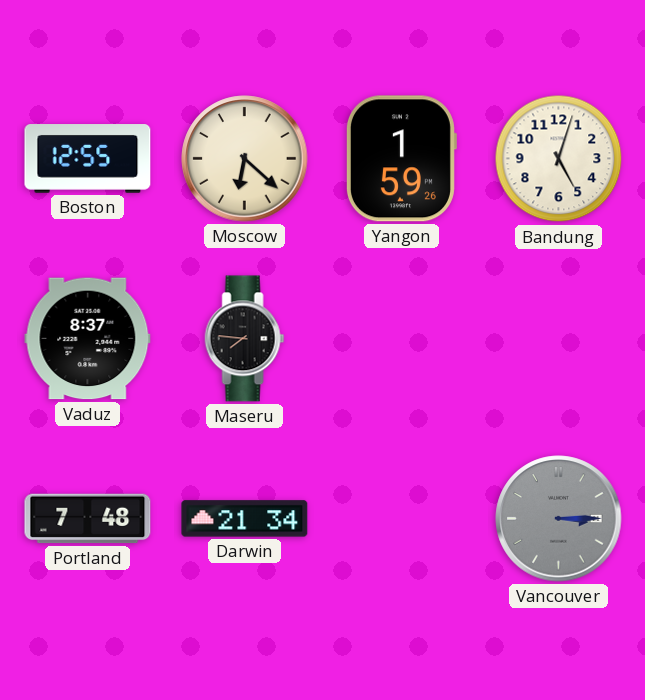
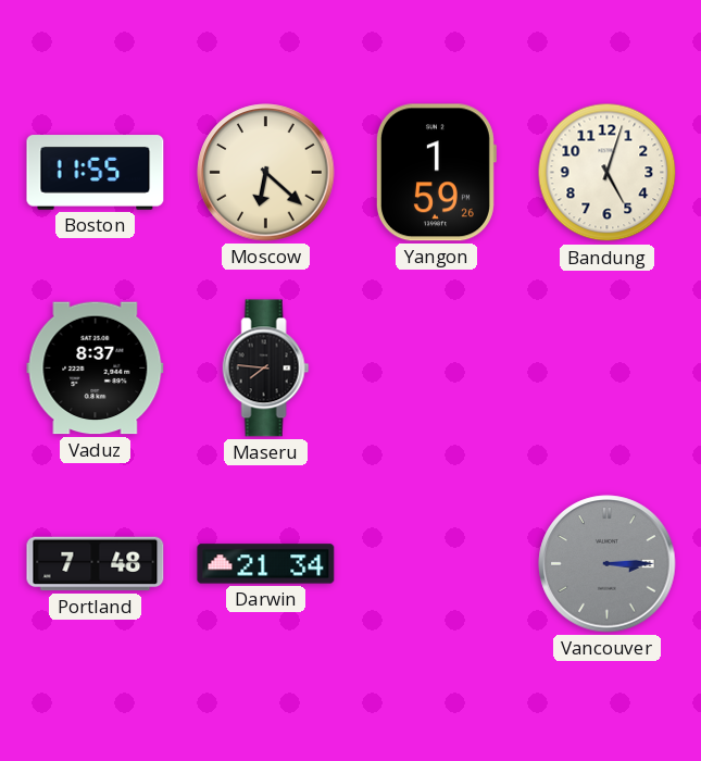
Boston: 12:55 -> 11:55 (96, 173)
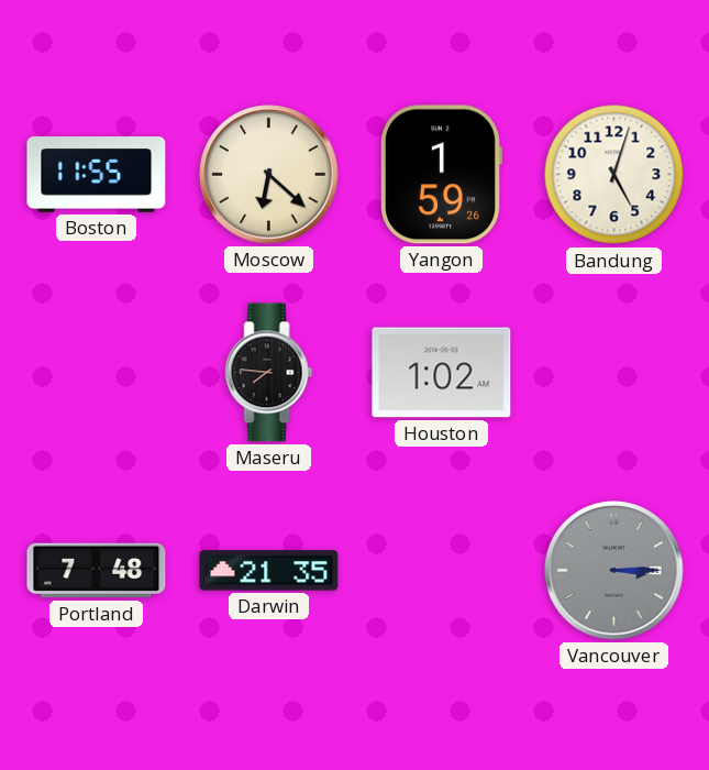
Vaduz: 8:37 -> none (96, 369)
Houston: none -> 1:02 (442, 373)
Darwin: 21:34 -> 21:35 (269, 571)
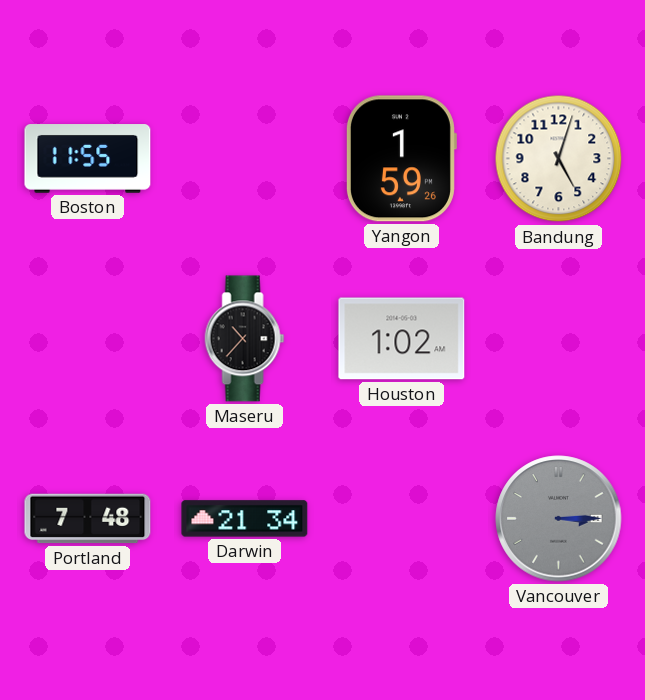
Moscow: 6:22 -> none (269, 175)
Maseru: 7:46 -> 10:37 (245, 339)
Darwin: 21:35 -> 21:34 (245, 519)
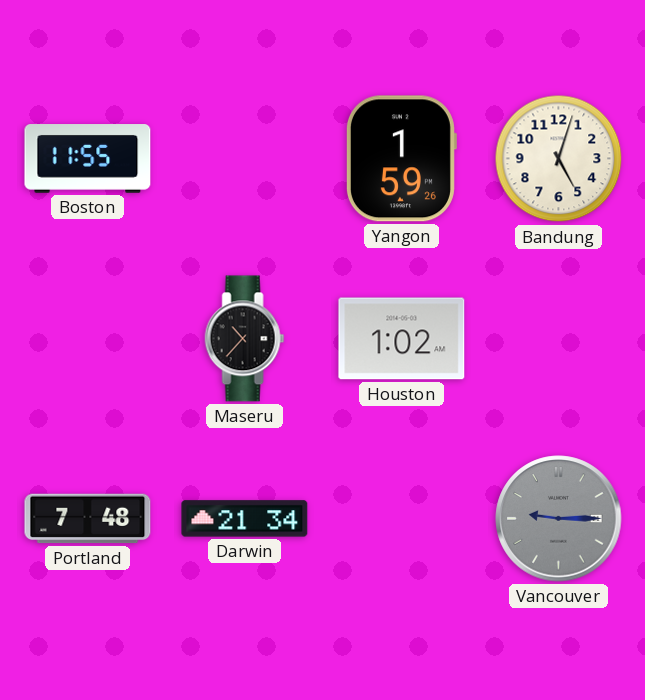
Vancouver: 3:15 -> 9:15 (559, 519)
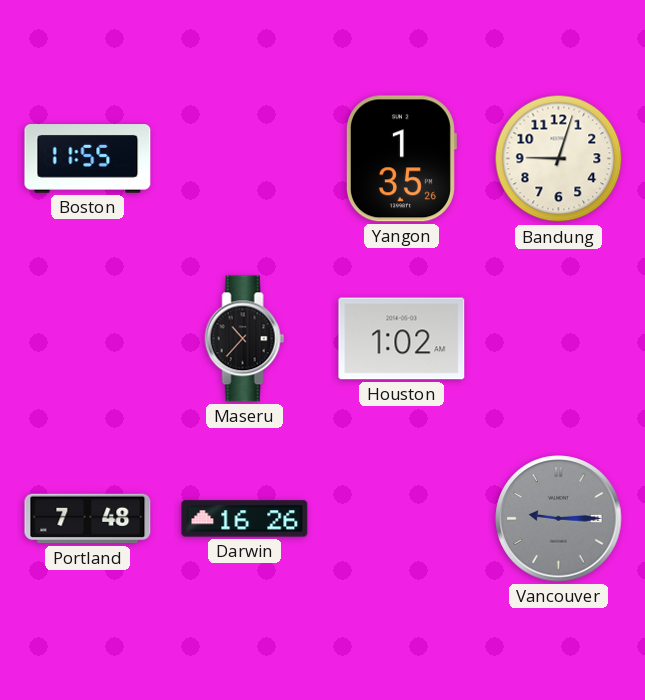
Yangon: 1:59 -> 1:35 (401, 159)
Bandung: 5:03 -> 9:03 (559, 159)
Darwin: 21:34 -> 16:26 (245, 519)
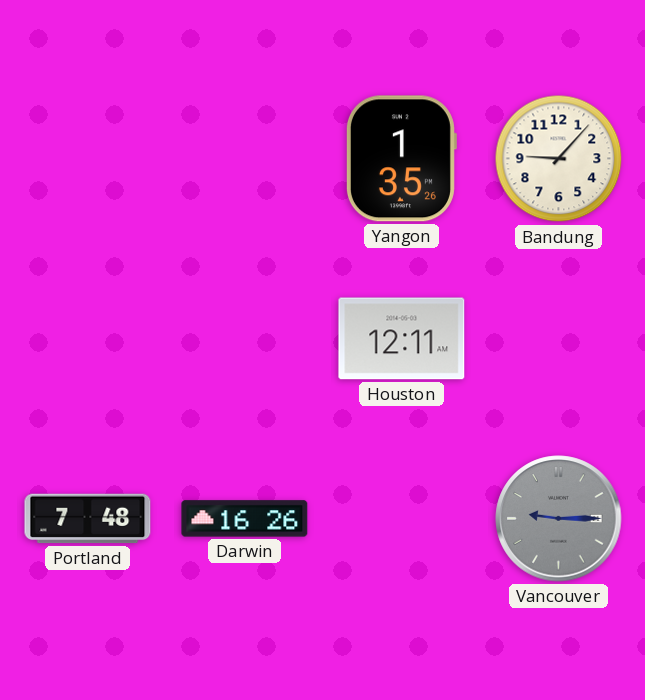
Boston: 11:55 -> none (88, 159)
Bandung: 9:03 -> 9:07 (559, 159)
Maseru: 10:37 -> none (245, 339)
Houston: 1:02 -> 12:11 (402, 339)
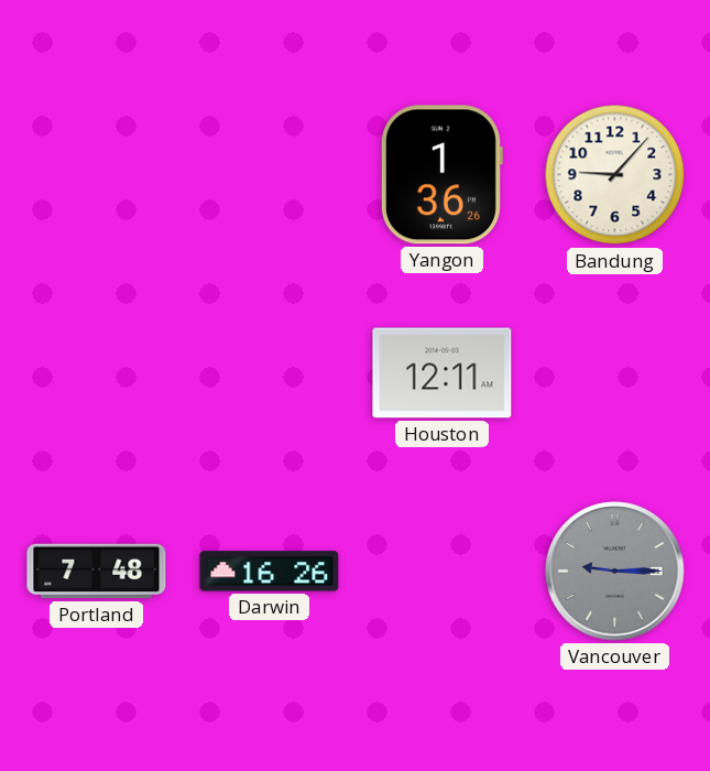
Yangon: 1:35 -> 1:36 (441, 175)
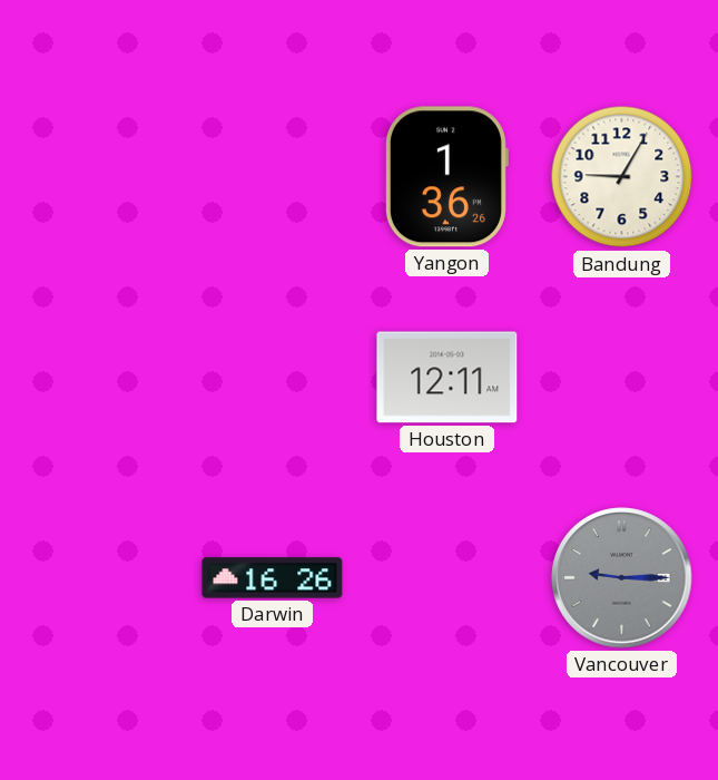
Bandung: 9:07 -> 9:05 (622, 177)
Portland: 7:48 -> none (97, 572)
